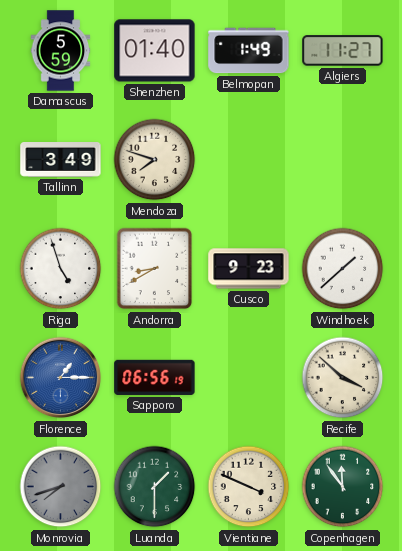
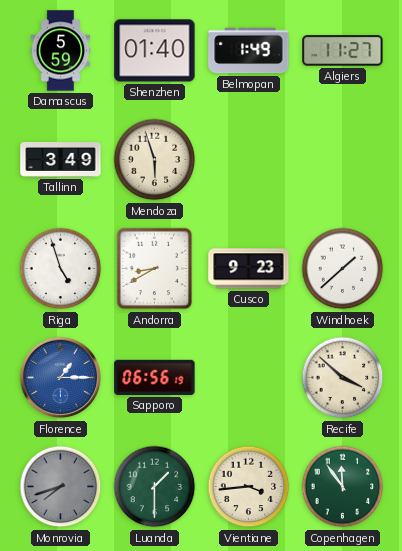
Mendoza: 7:48 -> 5:57 (155, 160)
Vientiane: 3:49 -> 3:44 (249, 487)
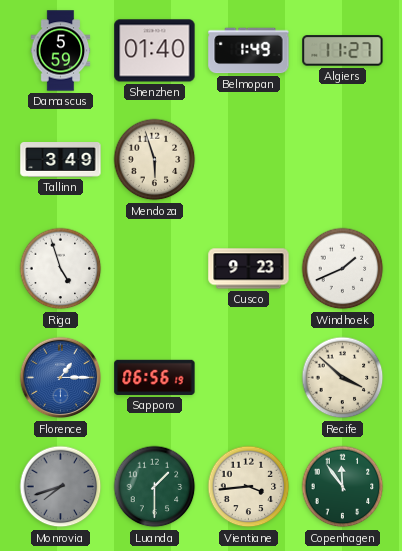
Andorra: 8:40 -> none (155, 269)
Windhoek: 1:38 -> 1:41 (343, 269)
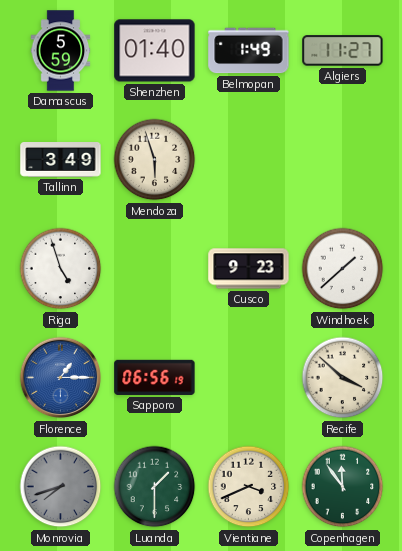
Windhoek: 1:41 -> 1:38 (343, 269)
Vientiane: 3:44 -> 3:41 (249, 487)
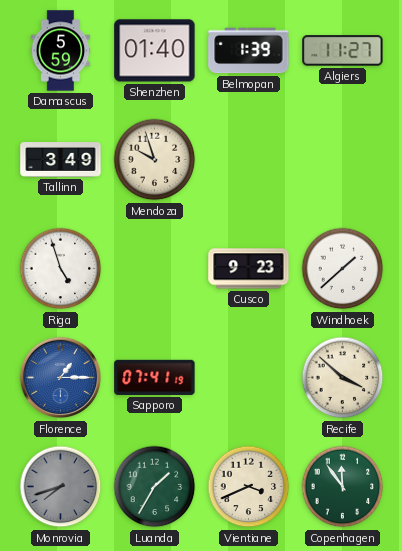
Belmopan: 1:49 -> 1:39 (249, 51)
Mendoza: 5:57 -> 9:57 (155, 160)
Sapporo: 06:56 -> 07:41 (155, 377)
Luanda: 1:30 -> 1:35 (155, 487)
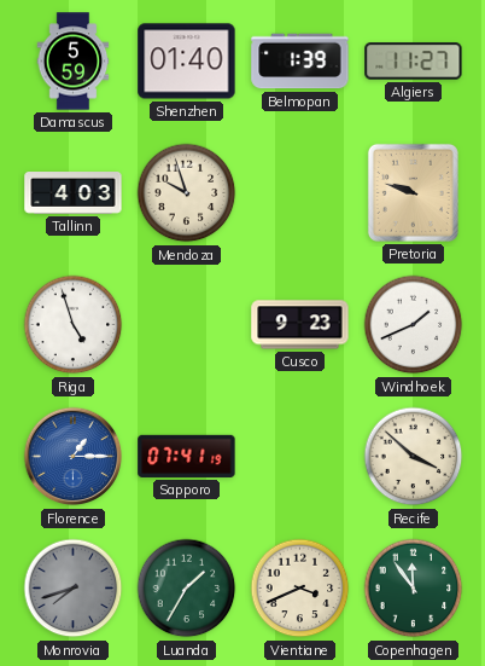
Tallinn: 3:49 -> 4:03 (74, 193)
Pretoria: none -> 9:48 (413, 192)
Windhoek: 1:38 -> 1:41 (414, 325)
